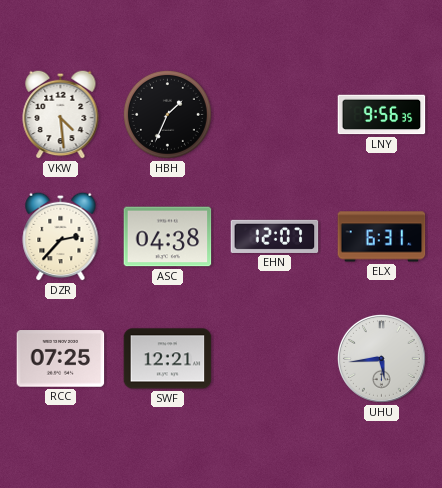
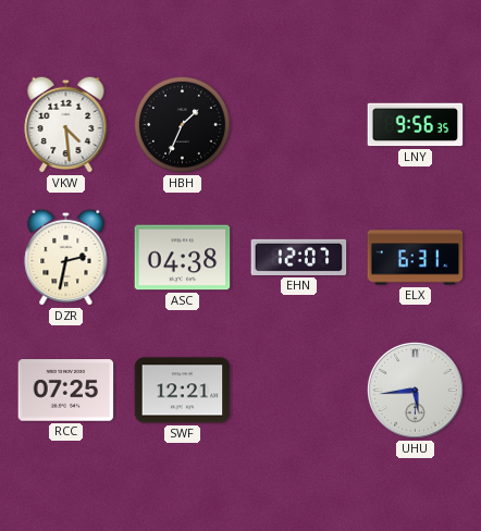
DZR: 2:37 -> 2:32 (66, 257)
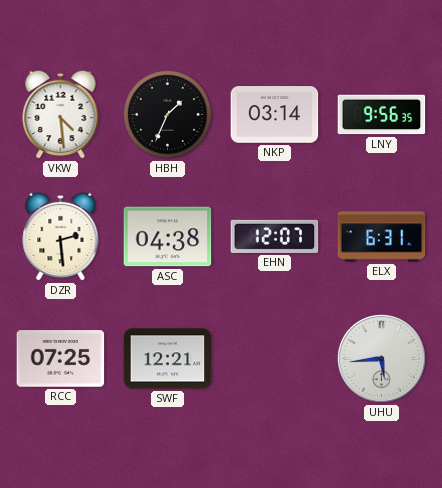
NKP: none -> 03:14 (275, 115)
DZR: 2:32 -> 2:29 (61, 236)
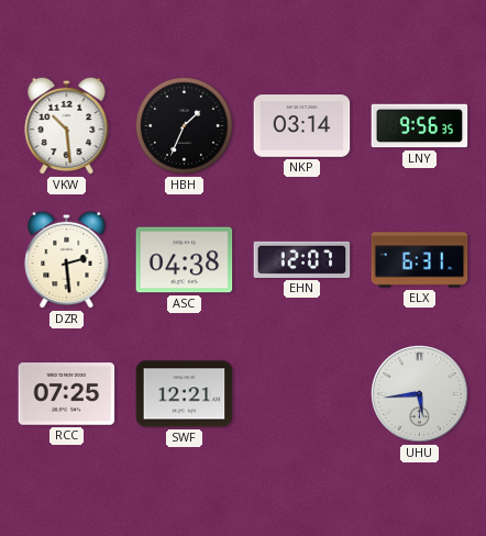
VKW: 4:29 -> 10:29 (67, 125)
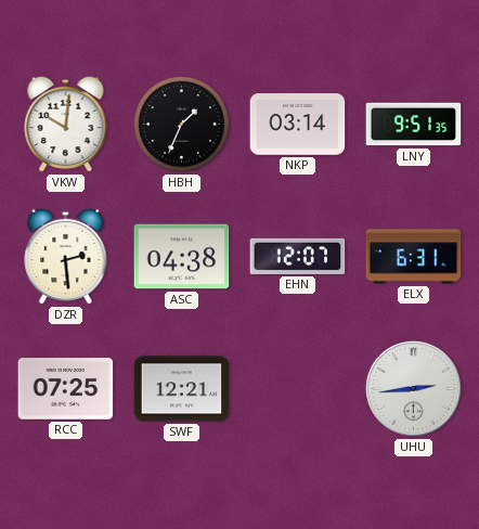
VKW: 10:29 -> 10:01 (66, 124)
LNY: 9:56 -> 9:51 (414, 125)
UHU: 5:44 -> 2:44 (414, 389)
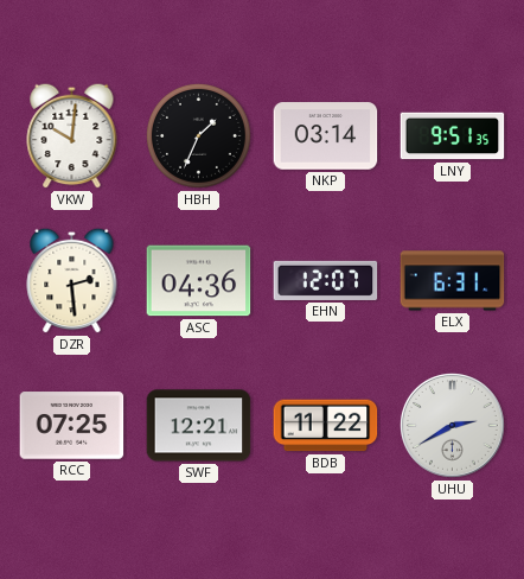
ASC: 04:38 -> 04:36 (199, 281)
BDB: none -> 11:22 (326, 426)
UHU: 2:44 -> 2:40 (453, 426)
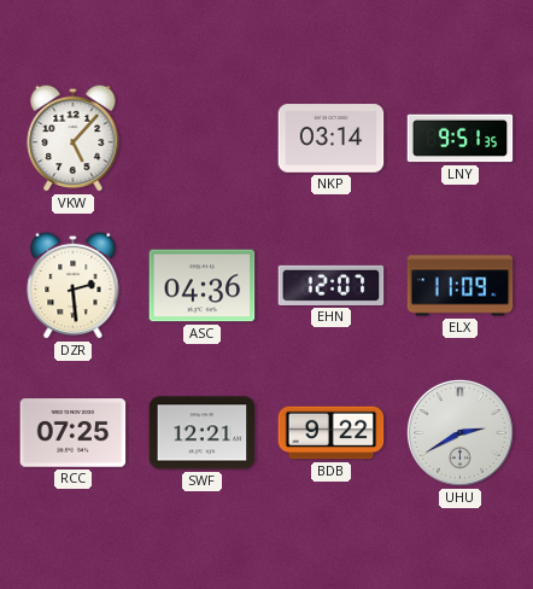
VKW: 10:01 -> 5:07 (74, 138)
HBH: 1:34 -> none (198, 135)
ELX: 6:31 -> 11:09 (461, 286)
BDB: 11:22 -> 9:22 (332, 433)
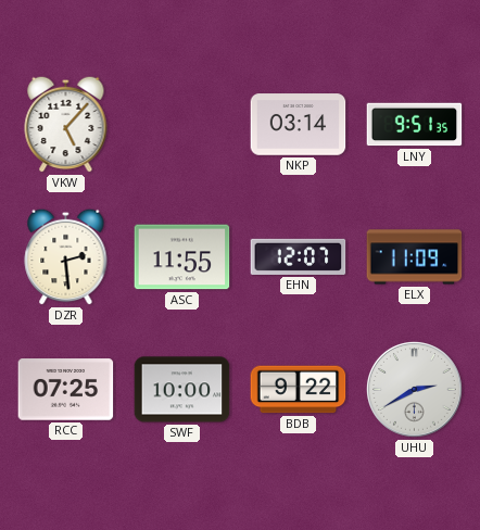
ASC: 04:36 -> 11:55 (182, 257)
SWF: 12:21 -> 10:00 (182, 390)
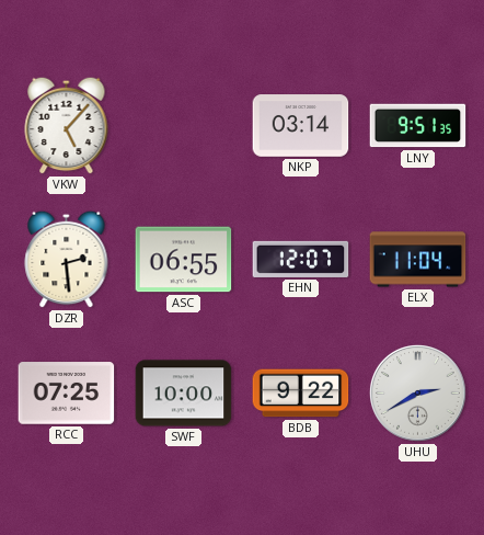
ASC: 11:55 -> 06:55 (184, 260)
ELX: 11:09 -> 11:04 (418, 260)
